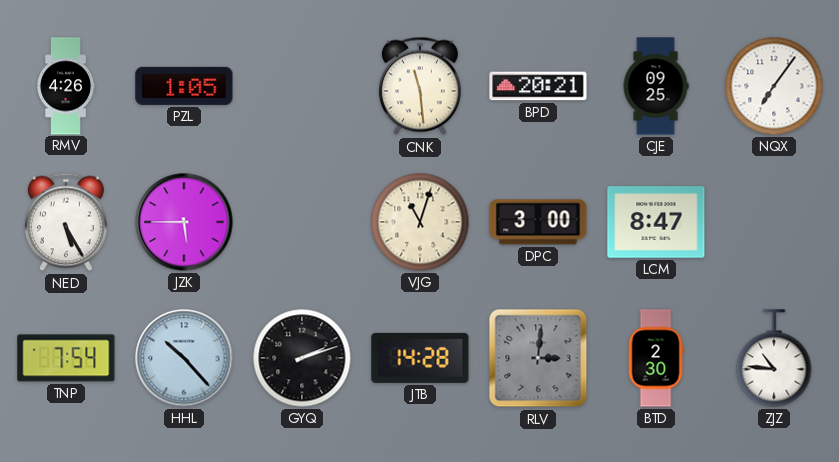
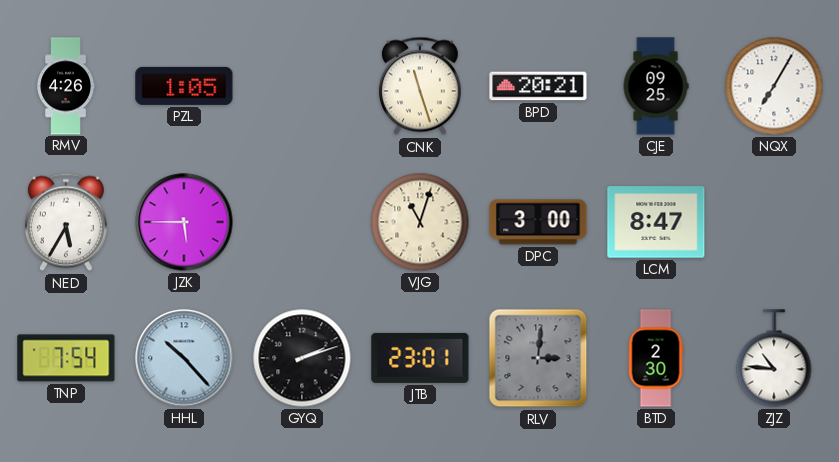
CNK: 11:29 -> 11:27 (420, 86)
NQX: 7:06 -> 7:05 (774, 86)
NED: 5:25 -> 5:35 (66, 222)
JTB: 14:28 -> 23:01 (420, 358)
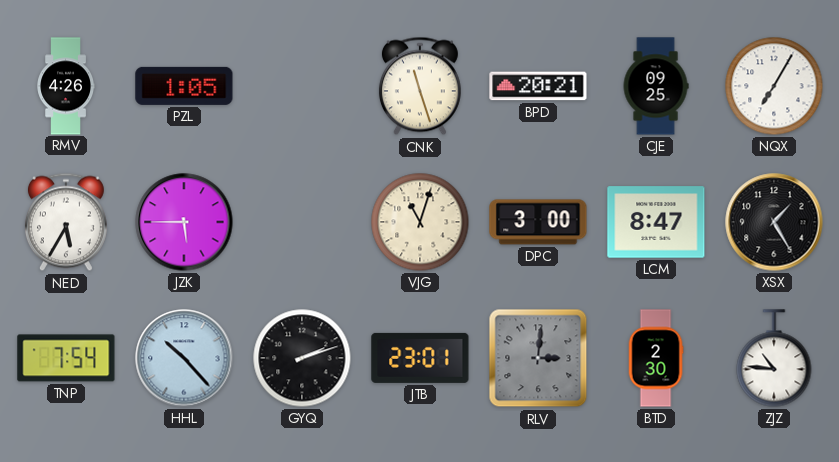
XSX: none -> 1:25 (774, 222)
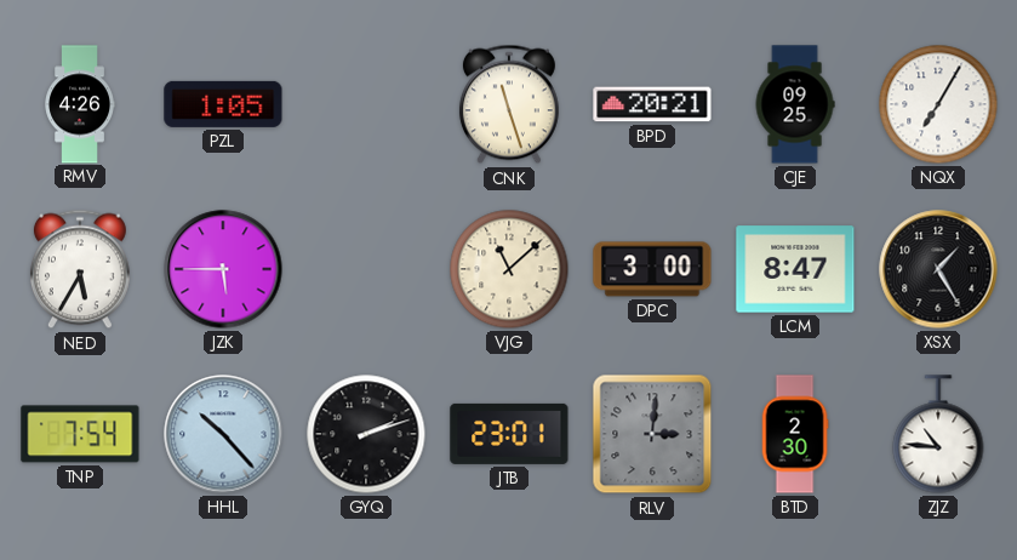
VJG: 11:03 -> 11:08 (509, 269)
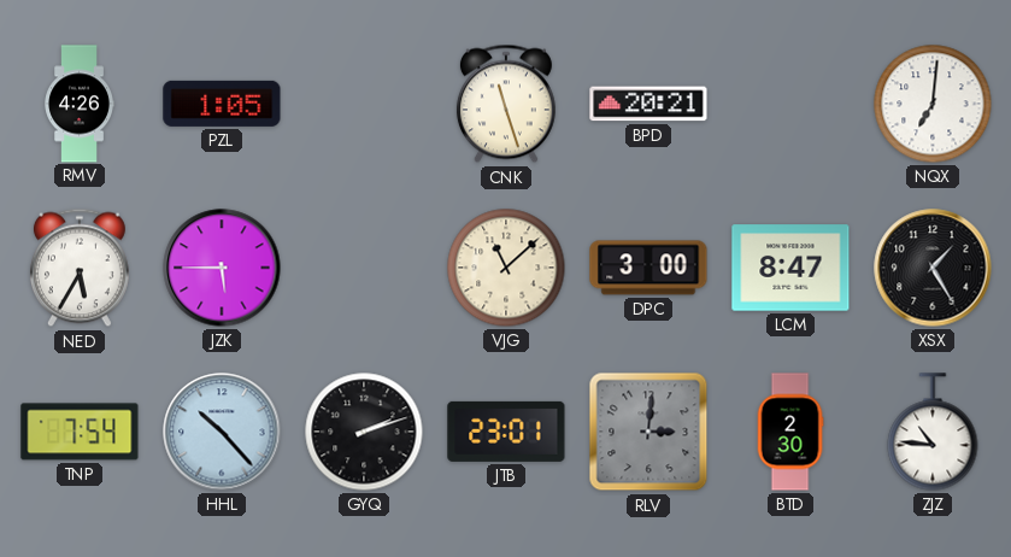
CJE: 09:25 -> none (795, 104)
NQX: 7:05 -> 7:01 (933, 104)
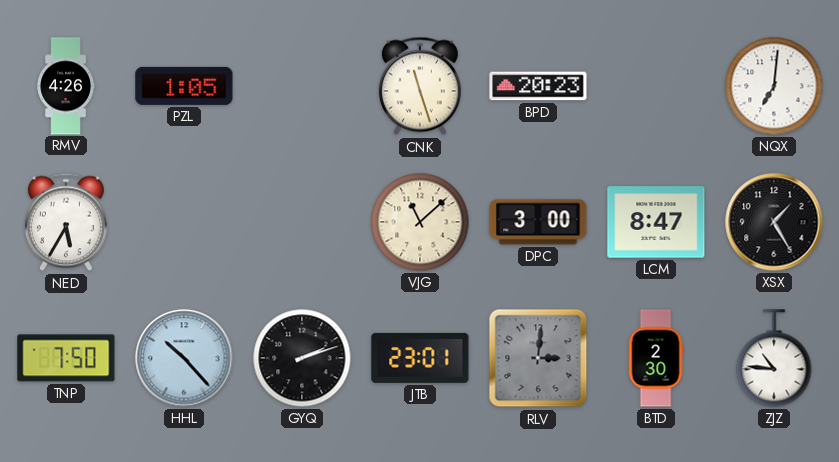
BPD: 20:21 -> 20:23 (538, 86)
JZK: 5:45 -> none (222, 268)
TNP: 7:54 -> 7:50 (66, 358)
